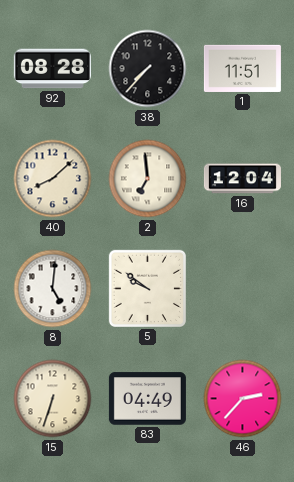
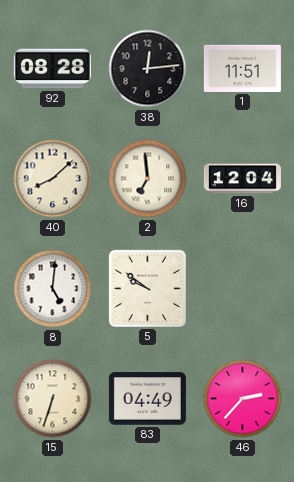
38: 7:37 -> 12:14 (148, 69)
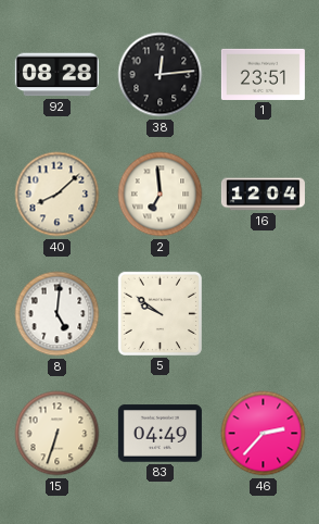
1: 11:51 -> 23:51 (263, 74)
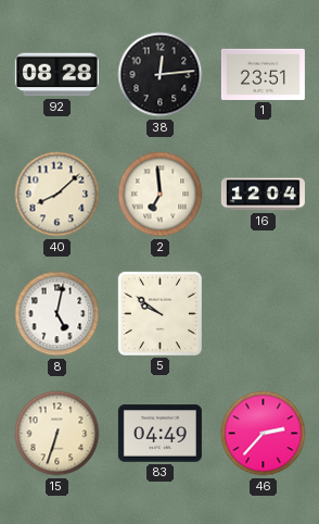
8: 5:01 -> 5:02 (58, 314)
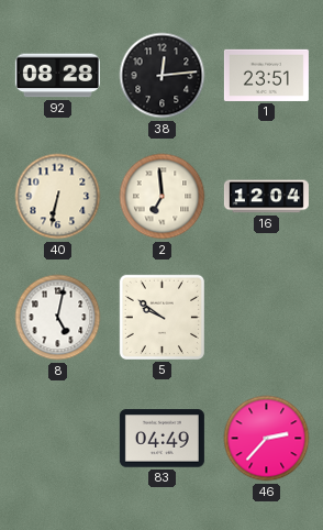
40: 8:08 -> 6:32 (58, 197)
15: 6:33 -> none (58, 434)
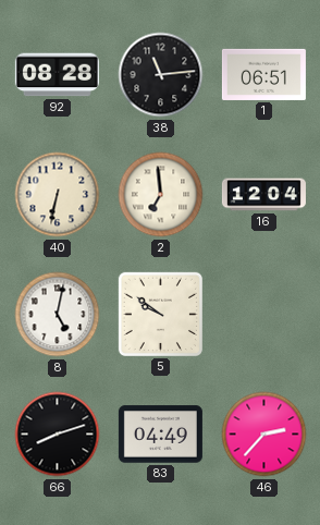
38: 12:14 -> 11:14 (161, 75)
1: 23:51 -> 06:51 (263, 74)
66: none -> 8:12 (58, 435)
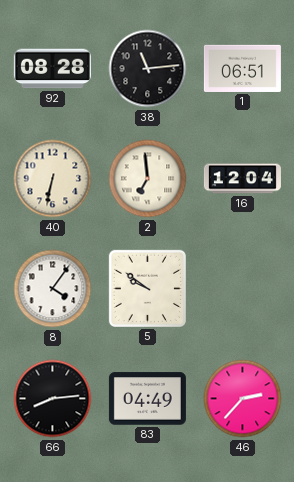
8: 5:02 -> 4:06 (53, 289)
66: 8:12 -> 8:14 (53, 399)
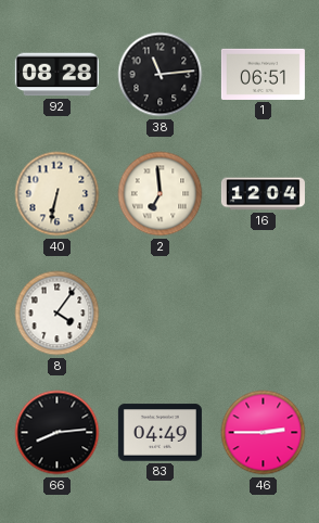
5: 9:51 -> none (147, 288)
46: 2:37 -> 2:45 (264, 433)
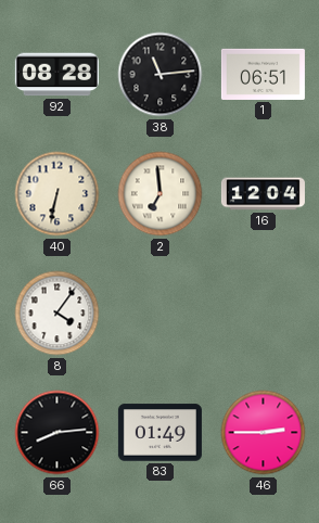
83: 04:49 -> 01:49 (159, 433)
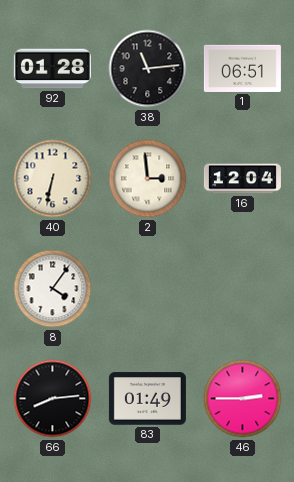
92: 08:28 -> 01:28 (52, 69)
2: 6:59 -> 2:59 (148, 179)
